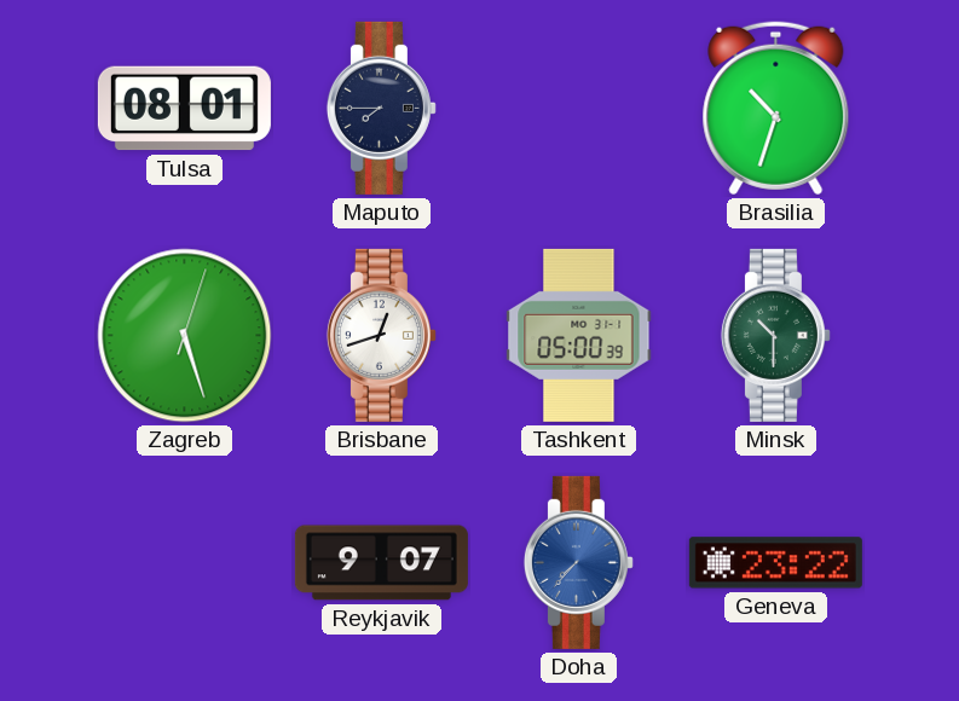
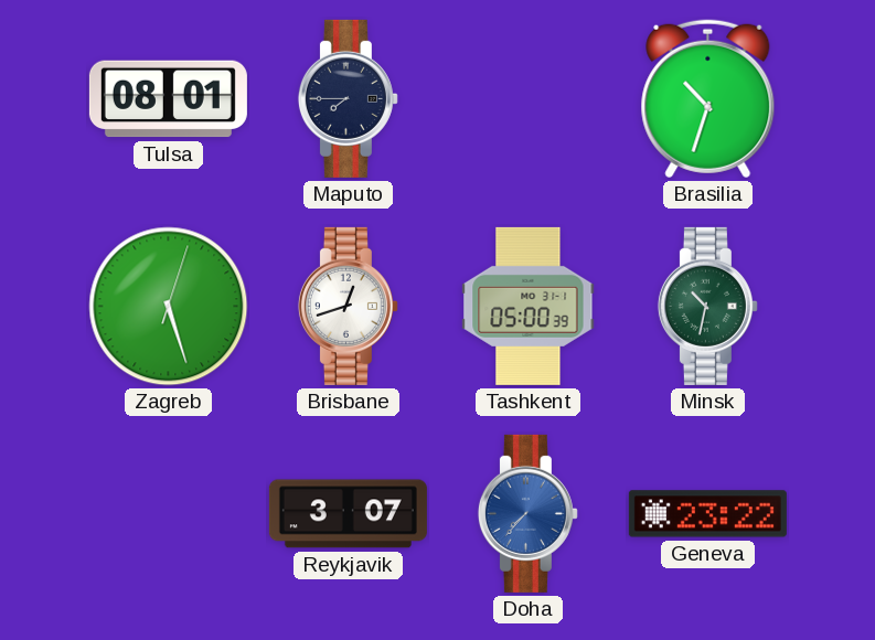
Minsk: 10:30 -> 10:32 (707, 306)
Reykjavik: 9:07 -> 3:07 (348, 514)
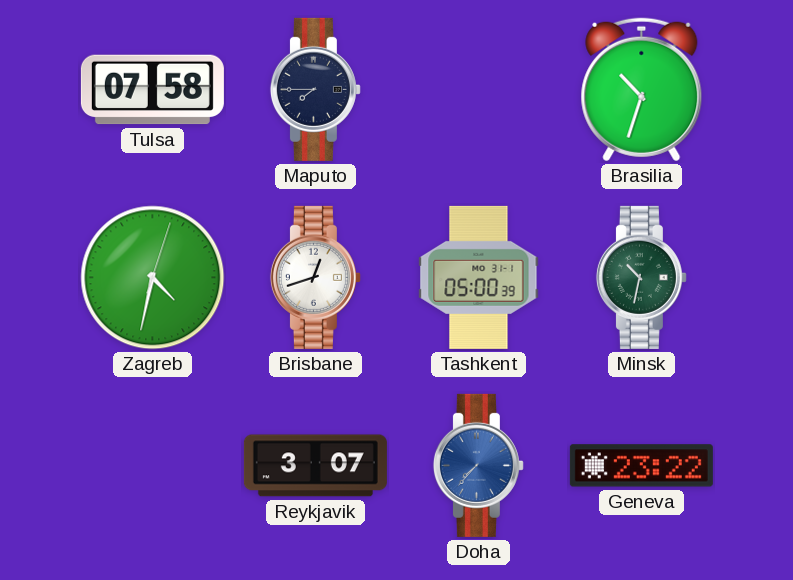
Tulsa: 08:01 -> 07:58 (152, 90)
Zagreb: 5:27 -> 4:32 (153, 278)
